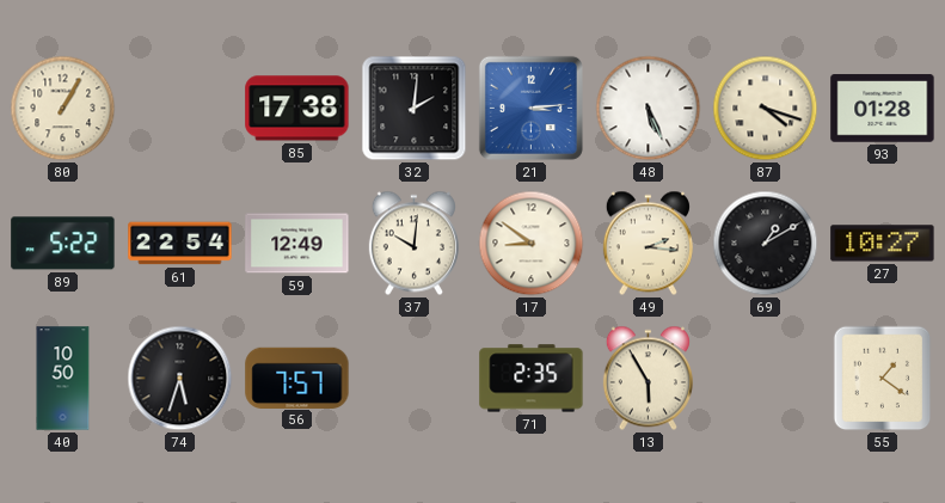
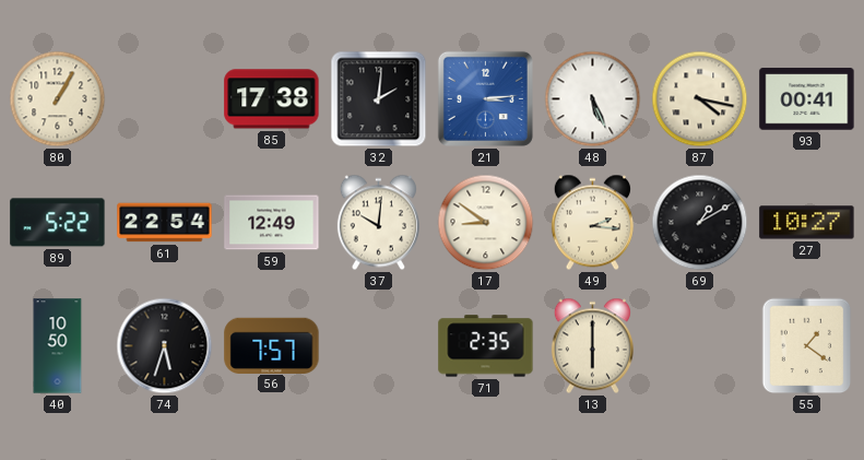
87: 4:18 -> 4:17 (700, 99)
93: 01:28 -> 00:41 (807, 99)
13: 5:55 -> 6:00 (592, 346)
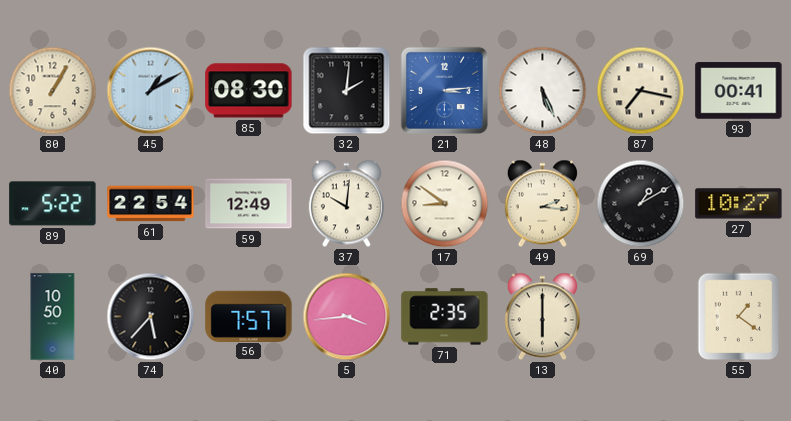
45: none -> 1:10 (151, 91)
85: 17:38 -> 08:30 (249, 91)
87: 4:17 -> 7:17 (641, 91)
74: 5:33 -> 5:37 (151, 317)
5: none -> 3:44 (347, 317)
